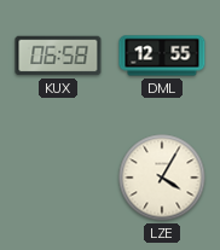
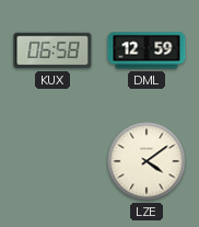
DML: 12:55 -> 12:59 (147, 50)
LZE: 4:05 -> 4:09 (147, 161)
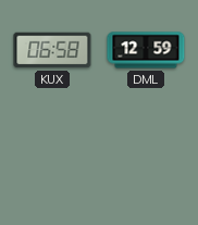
LZE: 4:09 -> none (147, 161)
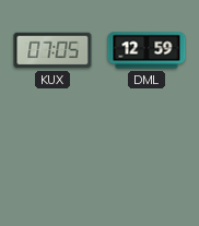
KUX: 06:58 -> 07:05 (52, 50)
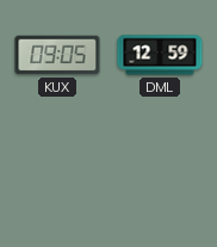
KUX: 07:05 -> 09:05 (57, 55)
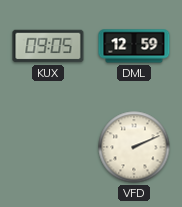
VFD: none -> 2:11 (134, 147)
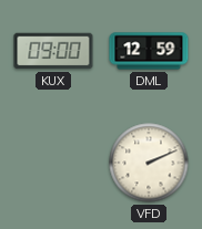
KUX: 09:05 -> 09:00 (53, 51)
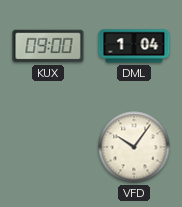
DML: 12:59 -> 1:04 (134, 46)
VFD: 2:11 -> 10:06 (134, 147)
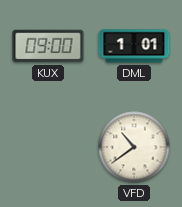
DML: 1:04 -> 1:01 (134, 46)
VFD: 10:06 -> 10:39 (134, 147)
